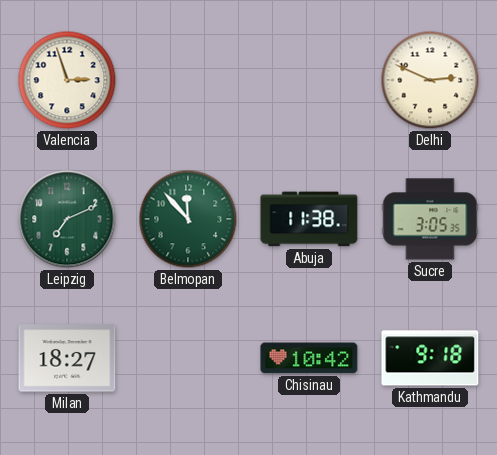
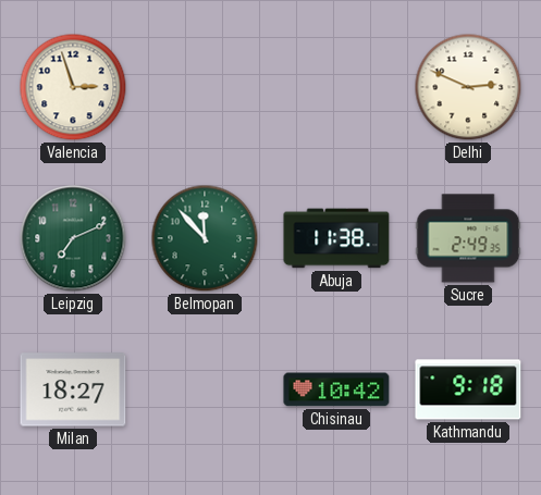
Sucre: 3:05 -> 2:49 (468, 238)
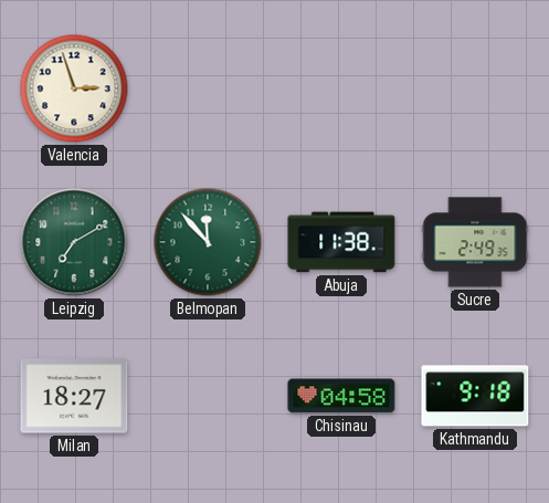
Delhi: 2:49 -> none (468, 87)
Leipzig: 7:11 -> 7:10 (74, 242)
Chisinau: 10:42 -> 04:58 (341, 396)
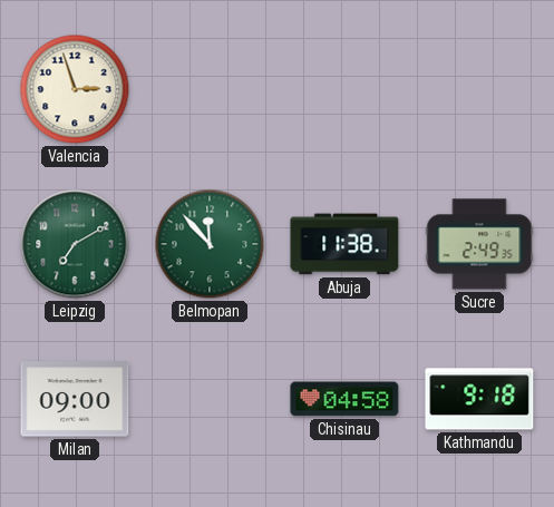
Milan: 18:27 -> 09:00 (75, 399)
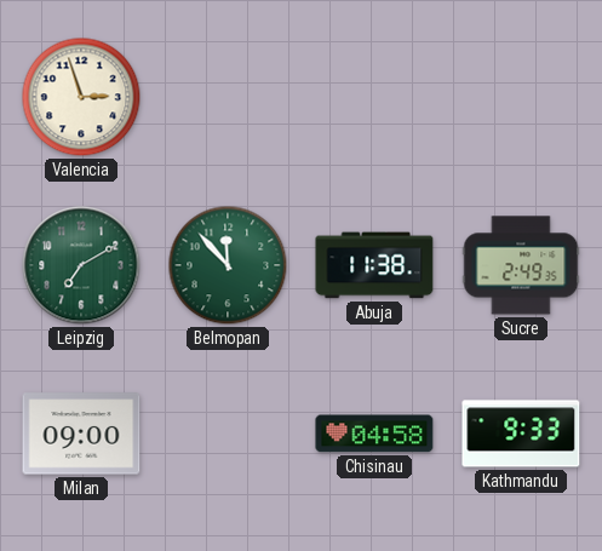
Kathmandu: 9:18 -> 9:33 (521, 434)
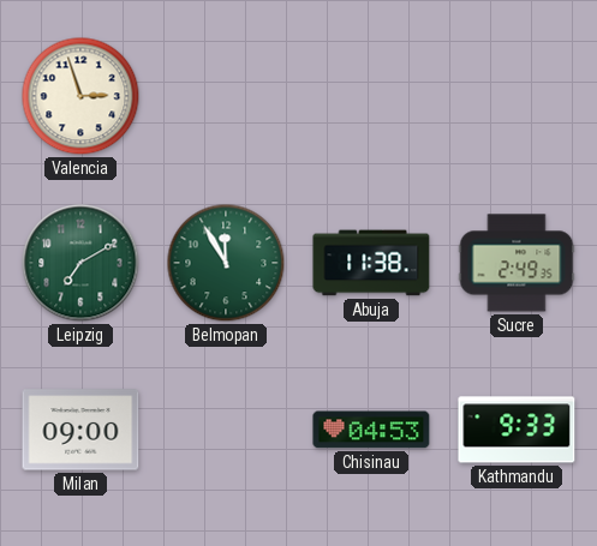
Belmopan: 11:53 -> 11:55 (226, 263)
Chisinau: 04:58 -> 04:53 (371, 430)
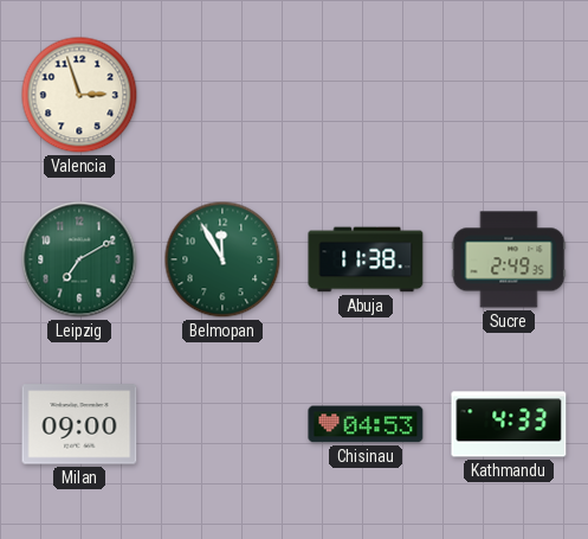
Kathmandu: 9:33 -> 4:33 (509, 424)
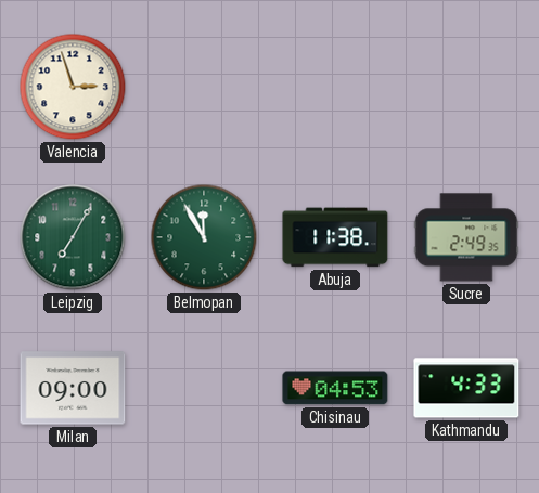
Leipzig: 7:10 -> 7:05 (73, 237)
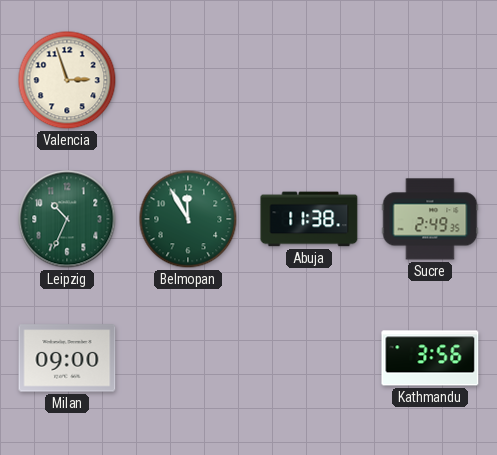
Leipzig: 7:05 -> 10:34 (67, 219)
Chisinau: 04:53 -> none (335, 388)
Kathmandu: 4:33 -> 3:56 (430, 358)
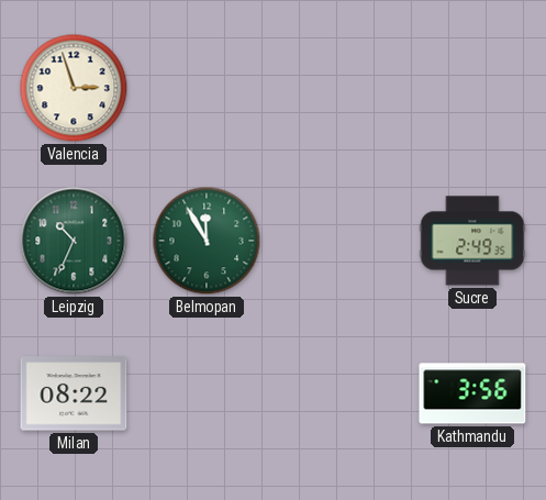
Abuja: 11:38 -> none (309, 219)
Milan: 09:00 -> 08:22 (74, 393)
